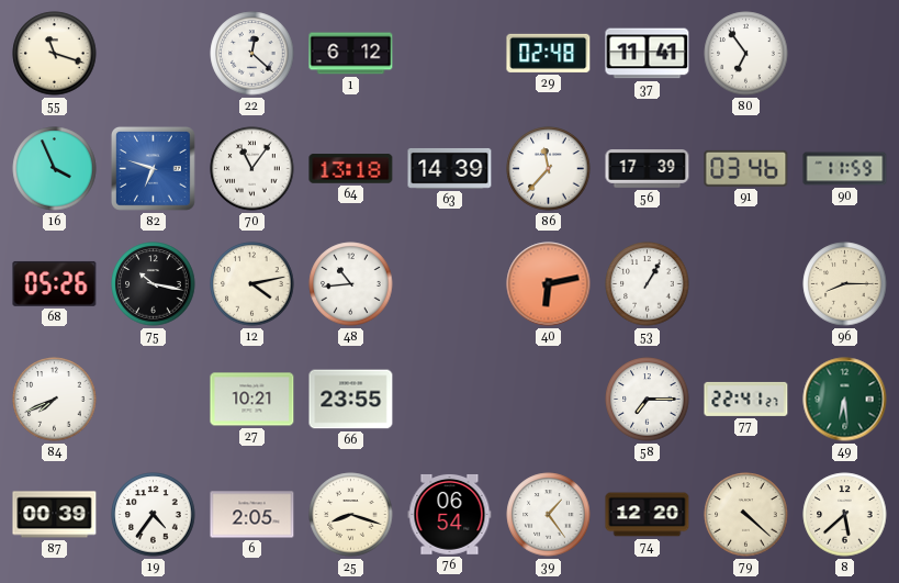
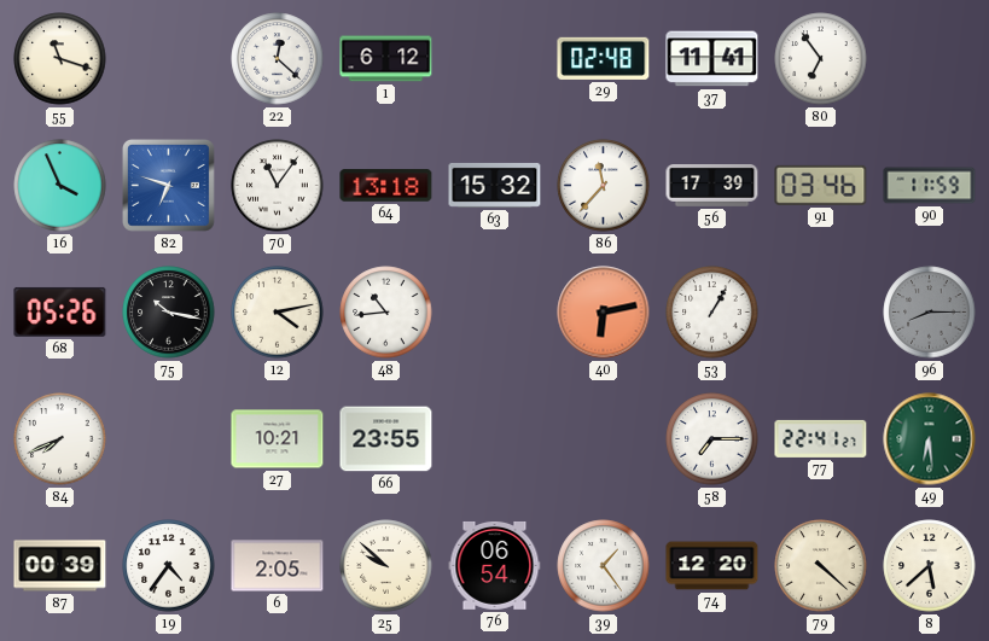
63: 14:39 -> 15:32 (495, 185)
96 dial: cream -> grey (930, 313)
25: 8:18 -> 9:52 (386, 566)
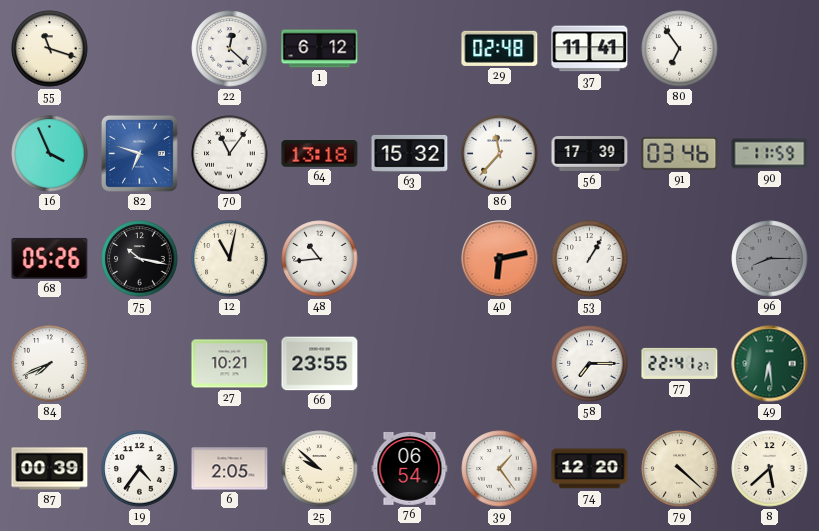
12: 4:13 -> 11:02 (230, 259)
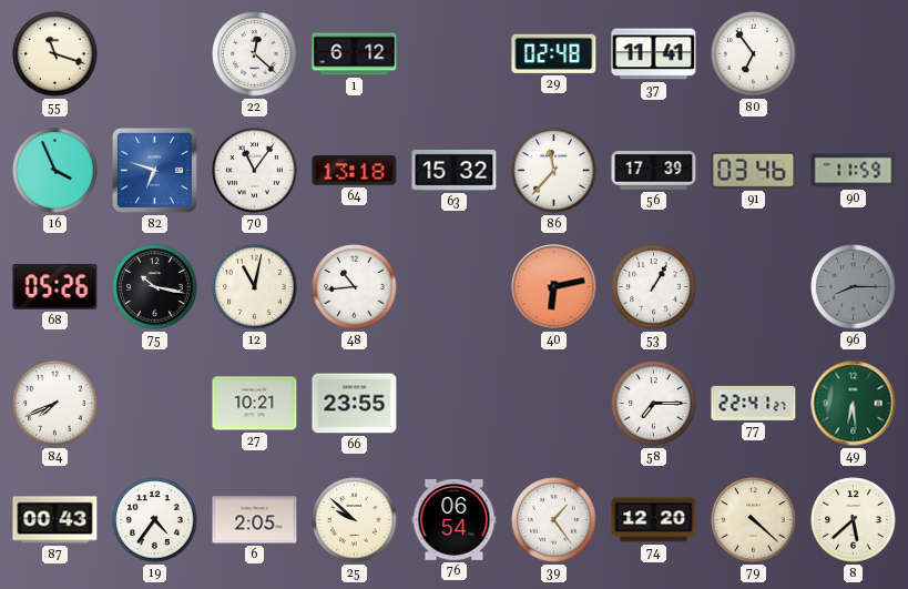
87: 00:39 -> 00:43 (55, 520)
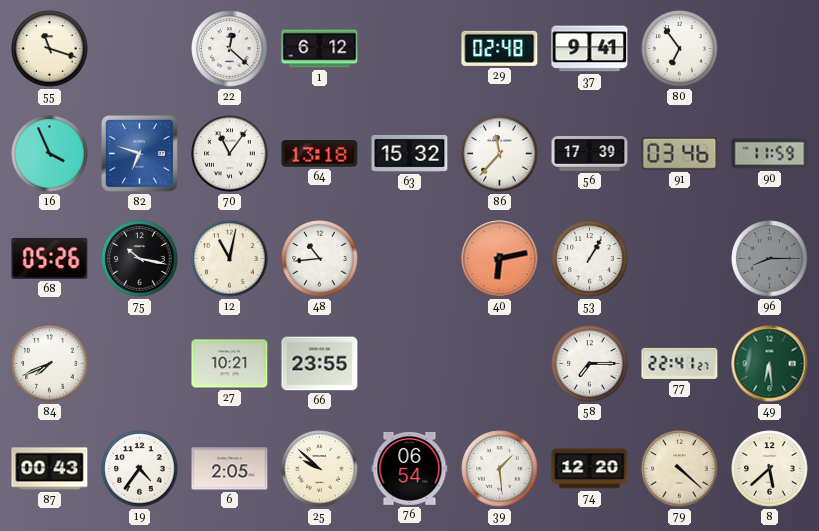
37: 11:41 -> 9:41 (590, 49)
39: 1:24 -> 1:29 (500, 469)
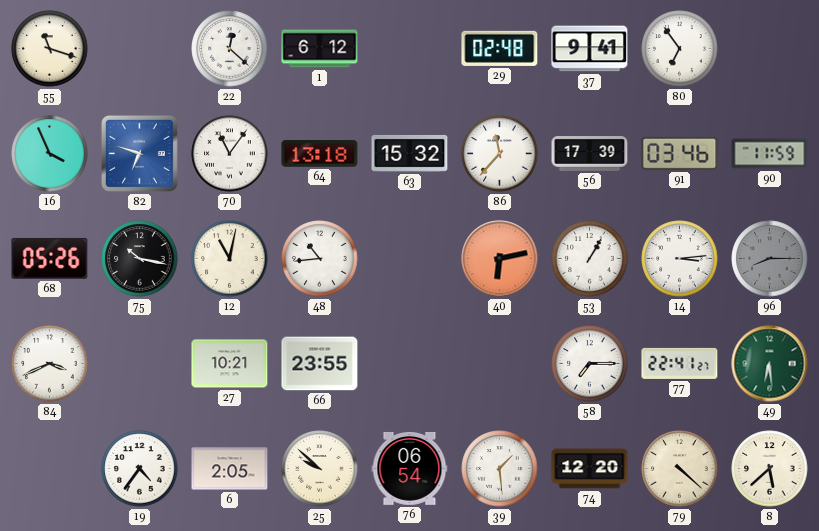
14: none -> 3:14 (680, 259)
84: 7:41 -> 3:41 (50, 364)
87: 00:43 -> none (50, 469)
